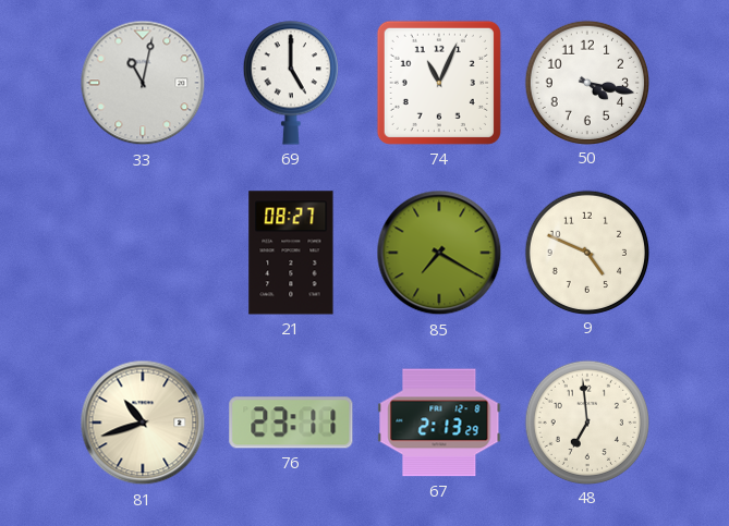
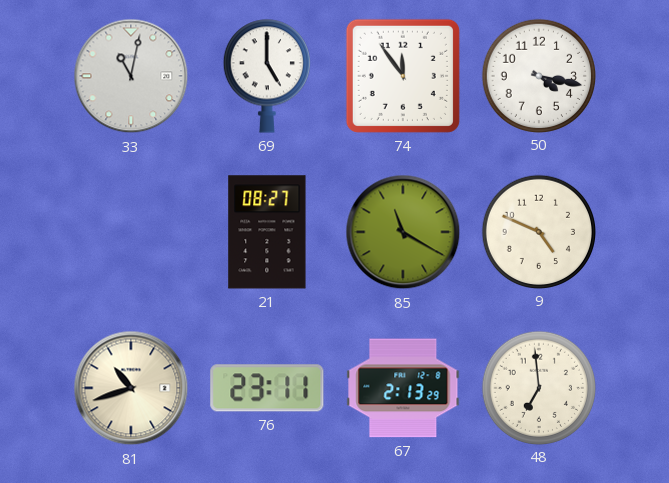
74: 11:04 -> 11:54 (403, 76)
85: 7:20 -> 11:20 (403, 232)
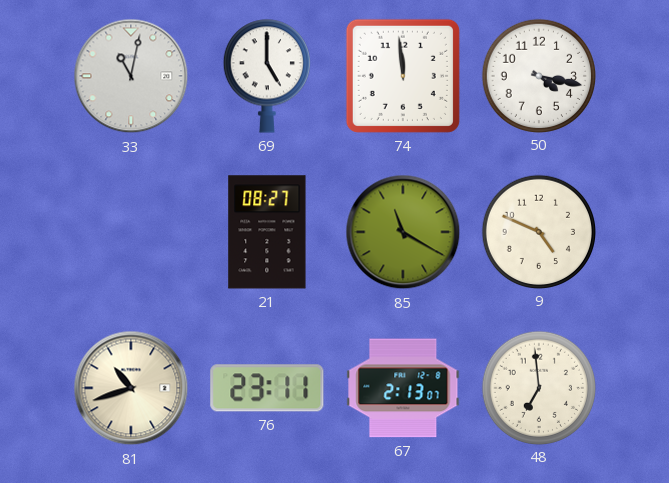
74: 11:54 -> 11:59 (403, 76)
67: 2:13:29 -> 2:13:07 (403, 388)
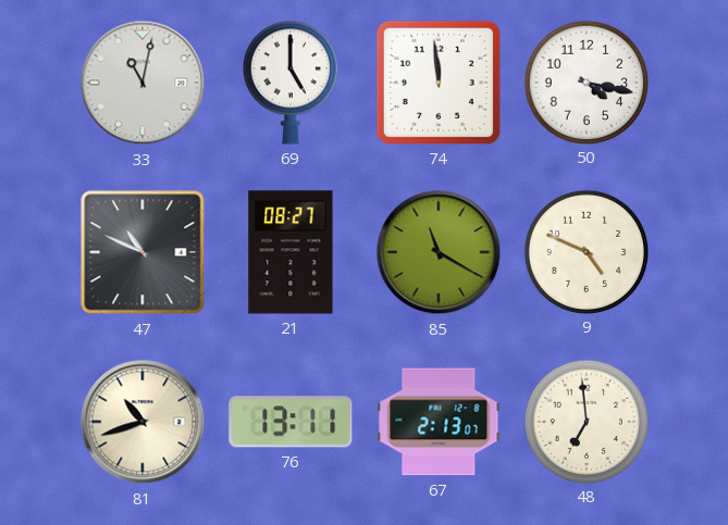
47: none -> 10:49 (143, 252)
76: 23:11 -> 13:11 (291, 422)
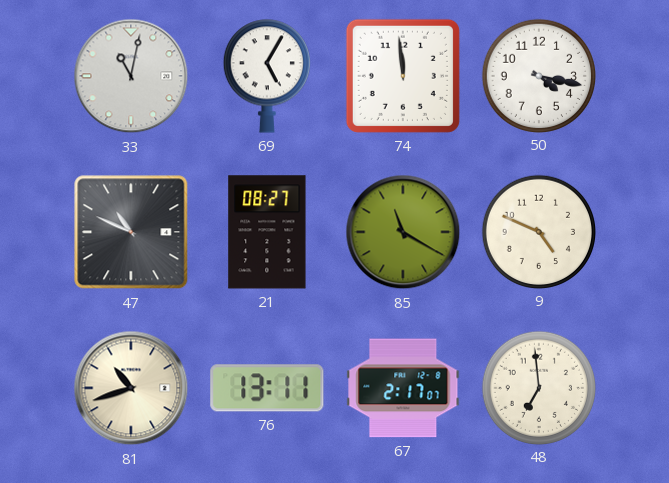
69: 5:00 -> 5:05 (267, 76)
67: 2:13 -> 2:17 (403, 388)
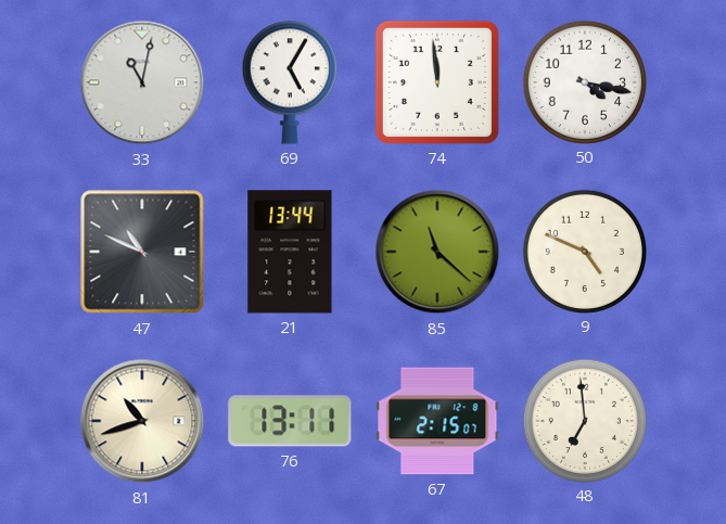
21: 08:27 -> 13:44 (290, 252)
85: 11:20 -> 11:22 (437, 252)
67: 2:17 -> 2:15 (437, 421)
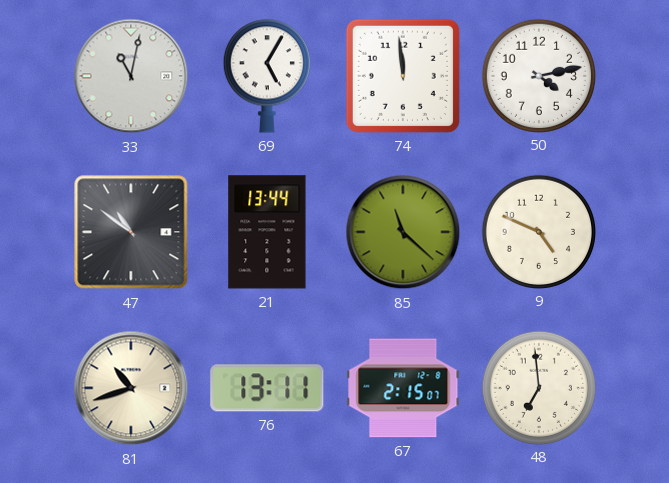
50: 4:17 -> 4:13 (538, 75)
47: 10:49 -> 10:51 (131, 232)
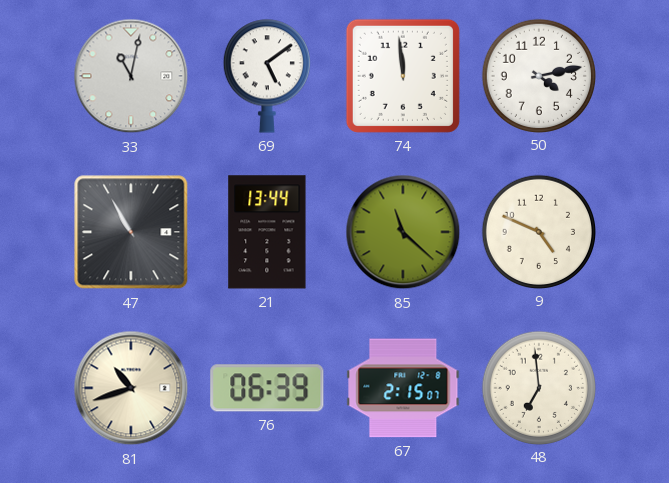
69: 5:05 -> 5:09 (267, 76)
47: 10:51 -> 10:55 (131, 232)
76: 13:11 -> 06:39 (267, 388)
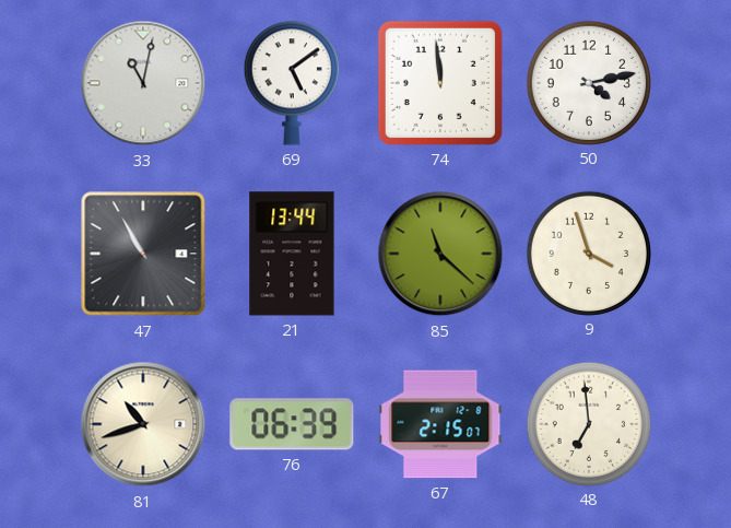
9: 4:49 -> 3:57 (588, 253)
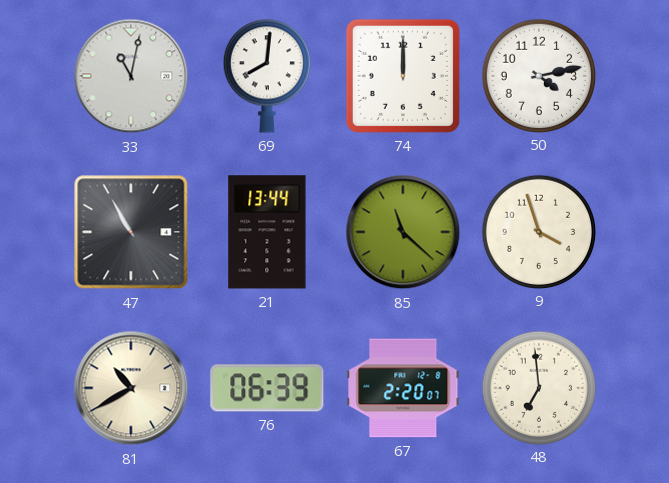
69: 5:09 -> 8:01 (267, 76)
74: 11:59 -> 12:00 (403, 76)
81: 10:42 -> 10:40 (131, 388)
67: 2:15 -> 2:20 (403, 388)
